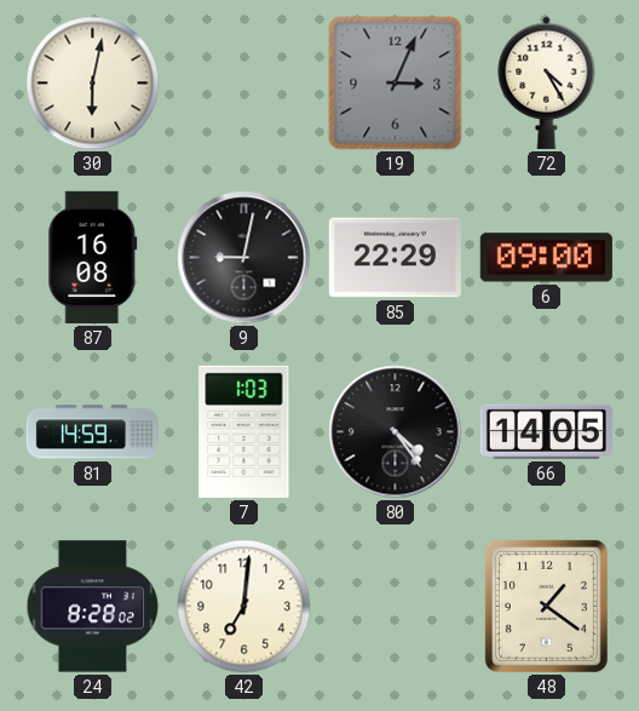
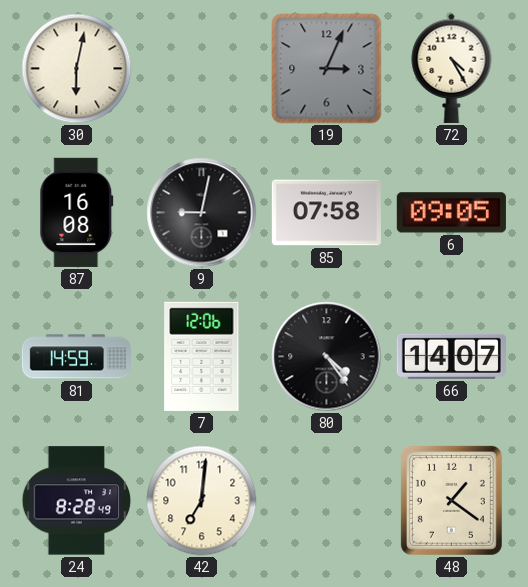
85: 22:29 -> 07:58 (326, 213)
6: 09:00 -> 09:05 (451, 213)
7: 1:03 -> 12:06 (202, 356)
66: 14:05 -> 14:07 (451, 356)
24: 8:28:02 -> 8:28:49 (77, 501)
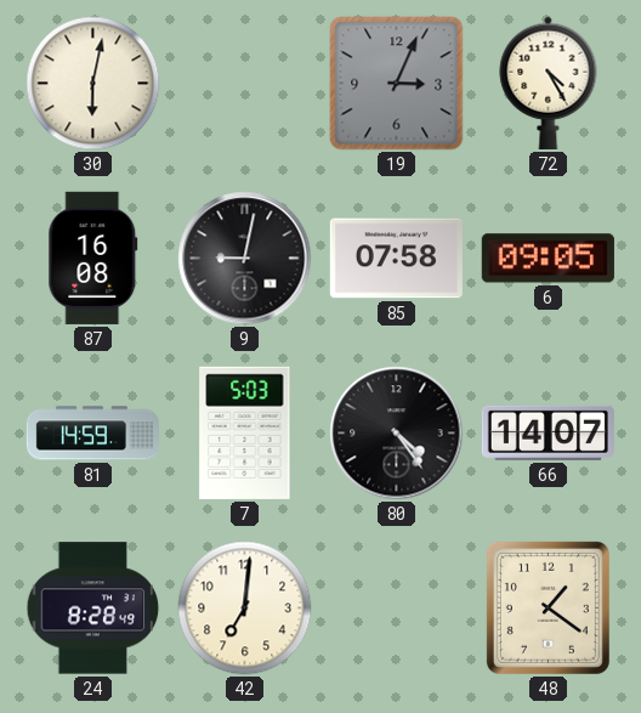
7: 12:06 -> 5:03 (245, 432)
